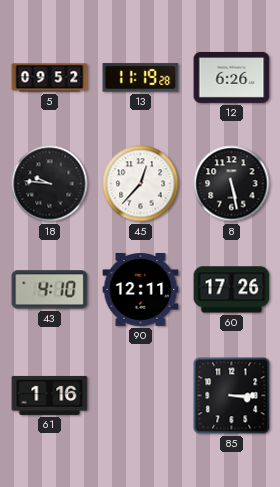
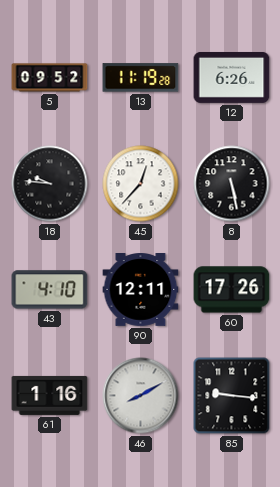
46: none -> 8:10 (141, 396)
85: 3:15 -> 9:16 (232, 396)
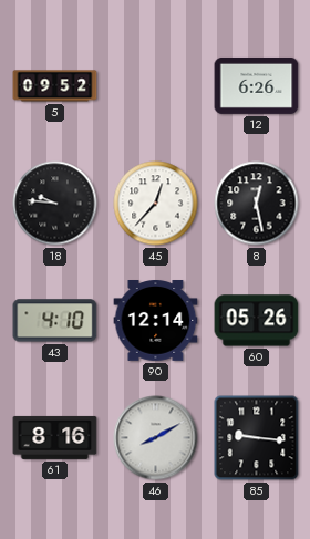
13: 11:19 -> none (141, 78)
8: 5:28 -> 12:28 (257, 204)
90: 12:11 -> 12:14 (156, 321)
60: 17:26 -> 05:26 (257, 321)
61: 1:16 -> 8:16 (55, 437)
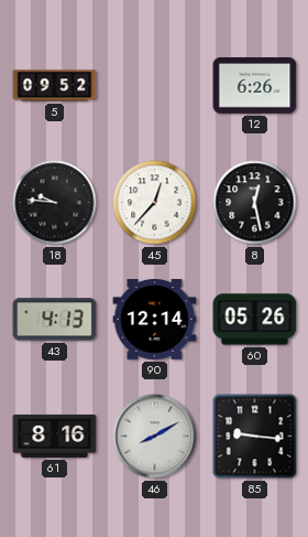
43: 4:10 -> 4:13 (55, 320)
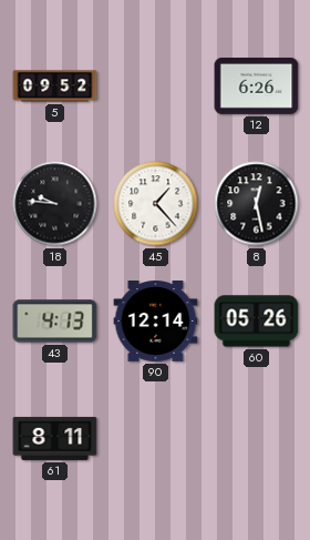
45: 12:37 -> 1:23 (156, 204)
61: 8:16 -> 8:11 (55, 438)
46: 8:10 -> none (155, 437)
85: 9:16 -> none (255, 437)
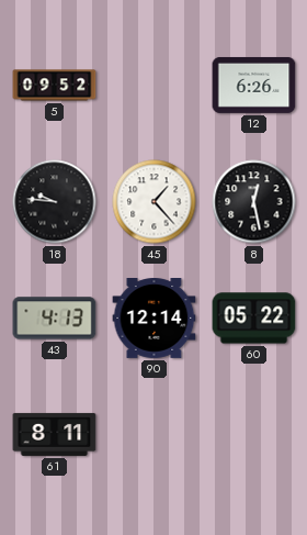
60: 05:26 -> 05:22 (254, 319)
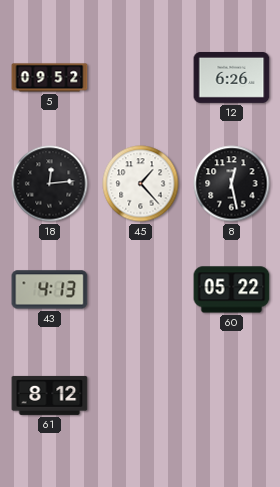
18: 9:46 -> 12:14 (50, 184)
90: 12:14 -> none (155, 319)
61: 8:11 -> 8:12 (50, 395)
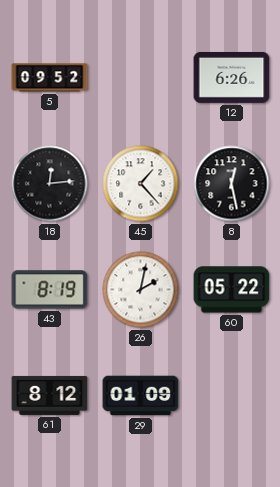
43: 4:13 -> 8:19 (50, 290)
26: none -> 2:02 (141, 290)
29: none -> 01:09 (141, 396)
